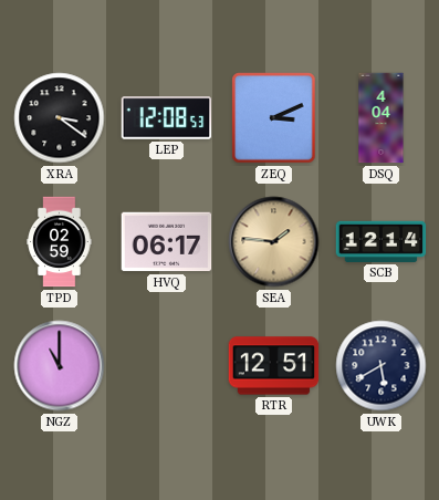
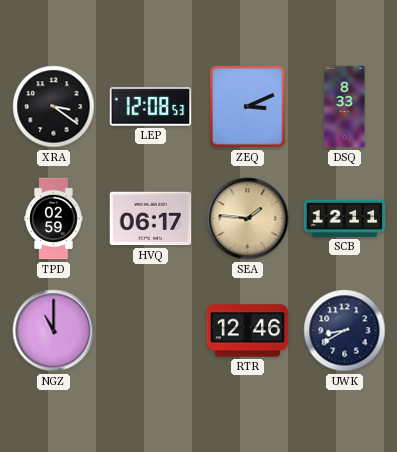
DSQ: 4:04 -> 8:33 (345, 107)
SCB: 12:14 -> 12:11 (345, 218)
RTR: 12:51 -> 12:46 (248, 331)
UWK: 5:40 -> 8:40 (345, 331)
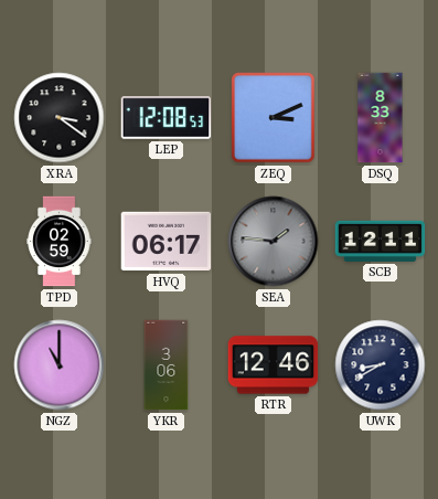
SEA dial: champagne -> grey (274, 242)
YKR: none -> 3:06 (167, 365)
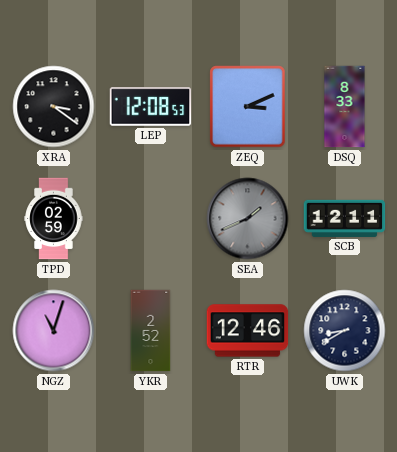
HVQ: 06:17 -> none (167, 242)
SEA: 1:46 -> 1:41 (248, 219)
NGZ: 11:00 -> 11:03 (54, 331)
YKR: 3:06 -> 2:52 (151, 331)
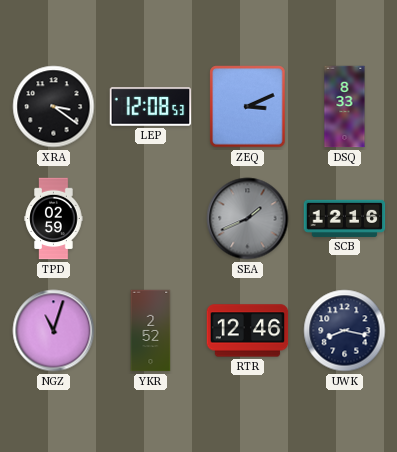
SCB: 12:11 -> 12:16 (345, 218)
UWK: 8:40 -> 8:17 (345, 331)
